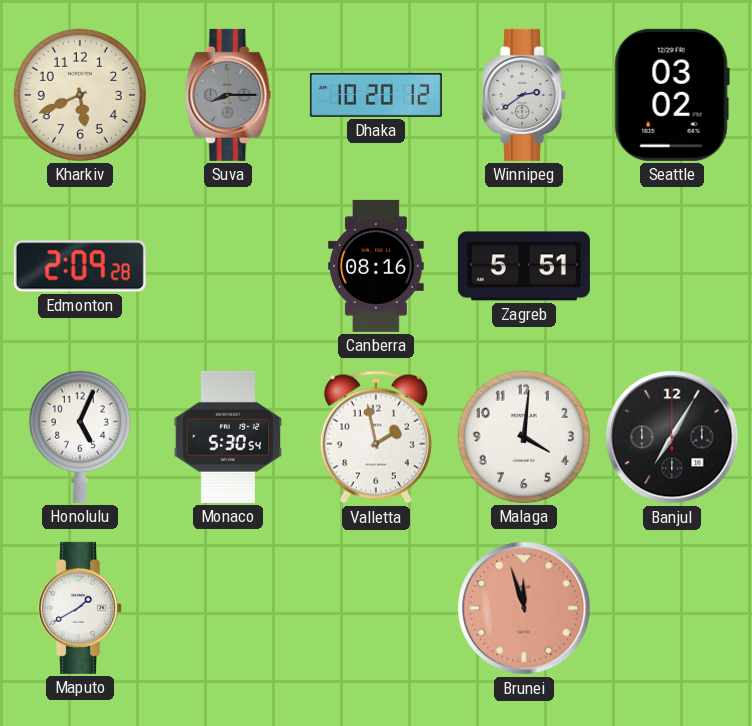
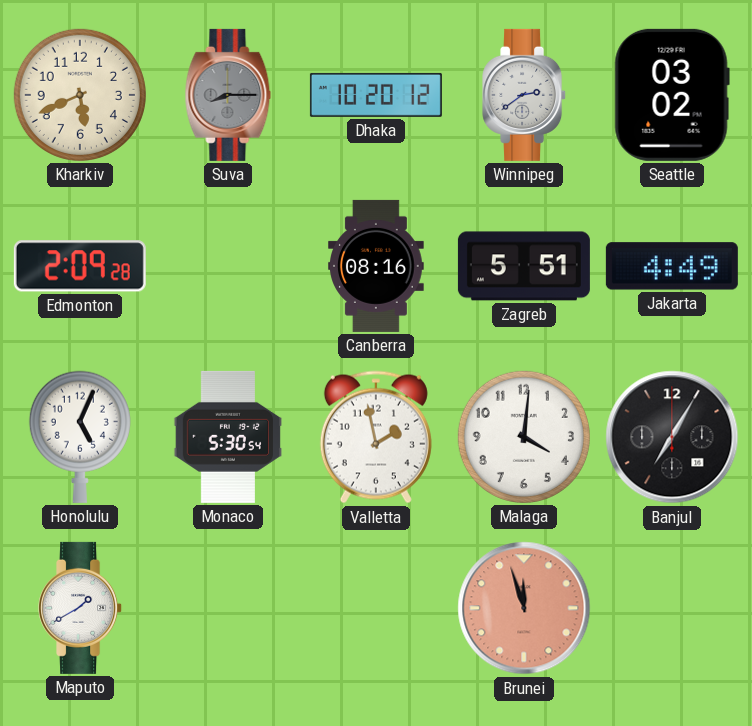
Jakarta: none -> 4:49 (672, 266)
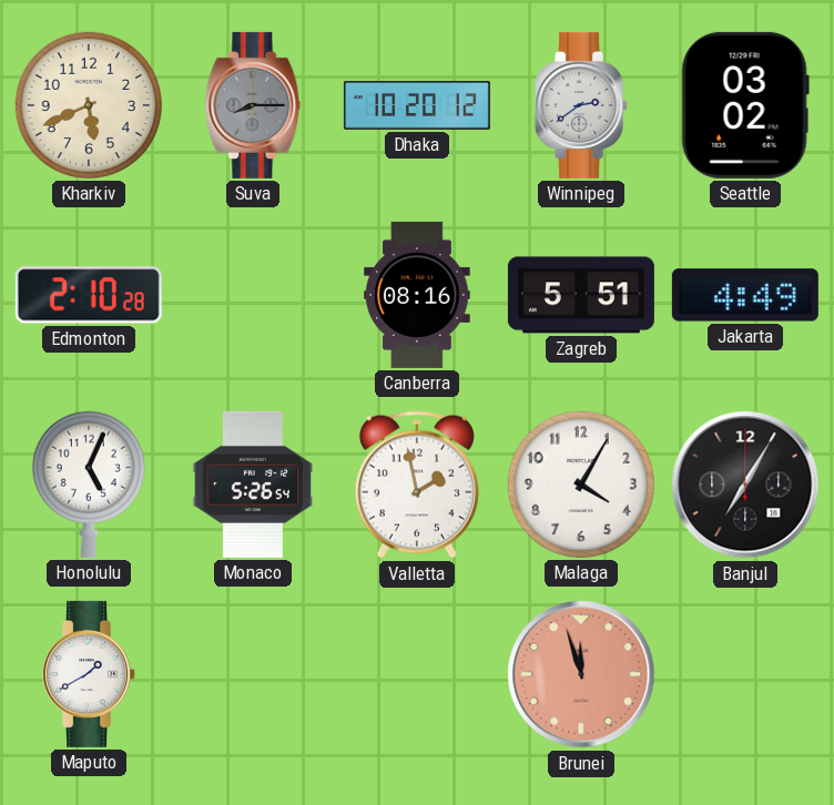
Edmonton: 2:09 -> 2:10 (89, 295)
Monaco: 5:30 -> 5:26 (253, 485)
Malaga: 4:01 -> 4:05 (581, 485)
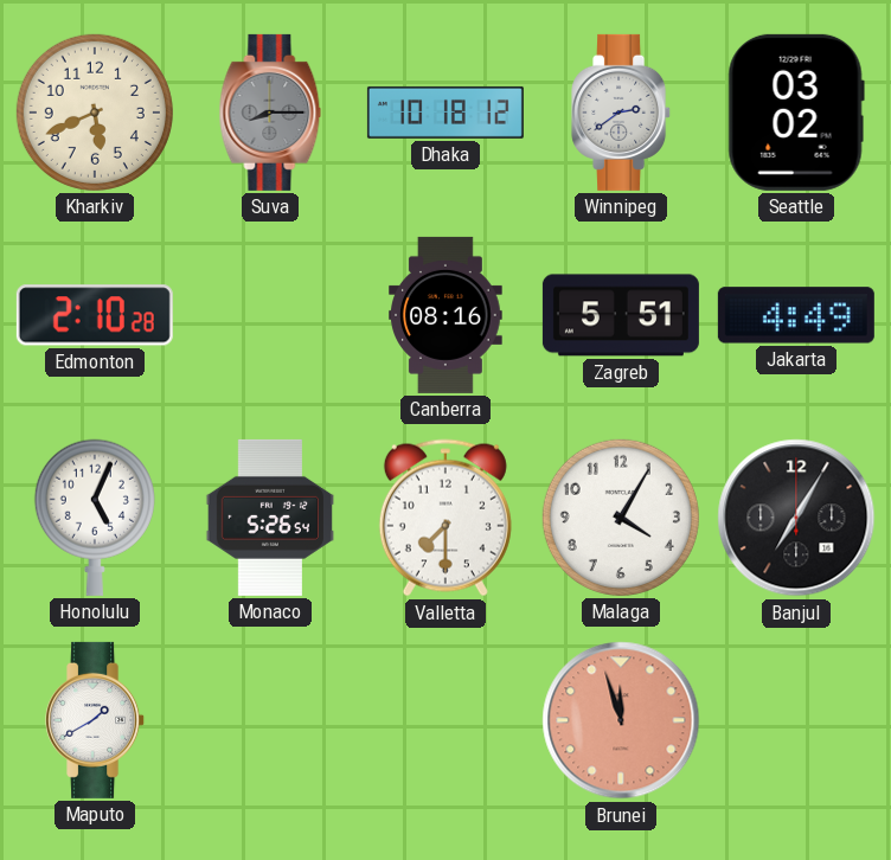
Dhaka: 10:20 -> 10:18 (445, 113)
Valletta: 1:58 -> 7:30 (445, 518)
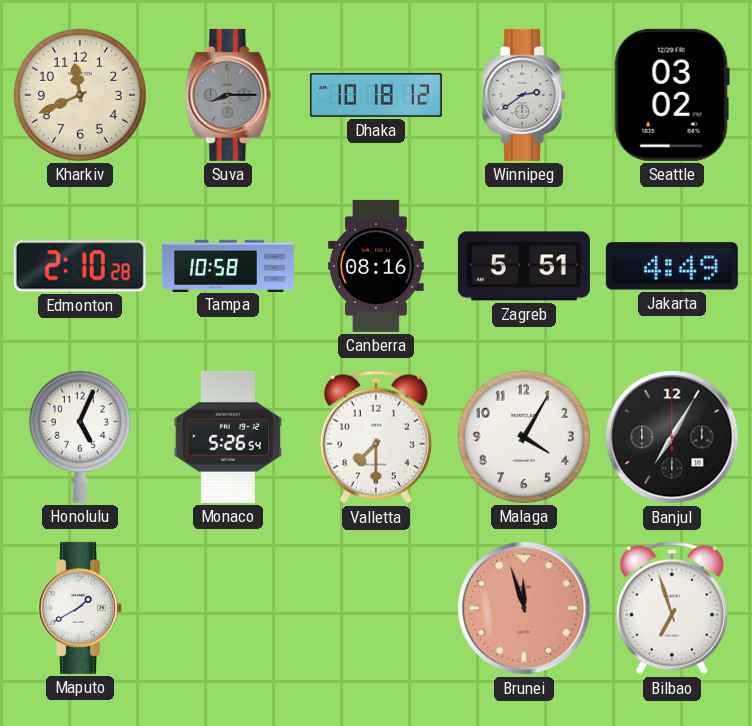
Kharkiv: 5:41 -> 11:41 (80, 95)
Tampa: none -> 10:58 (228, 265)
Bilbao: none -> 6:57 (672, 608)
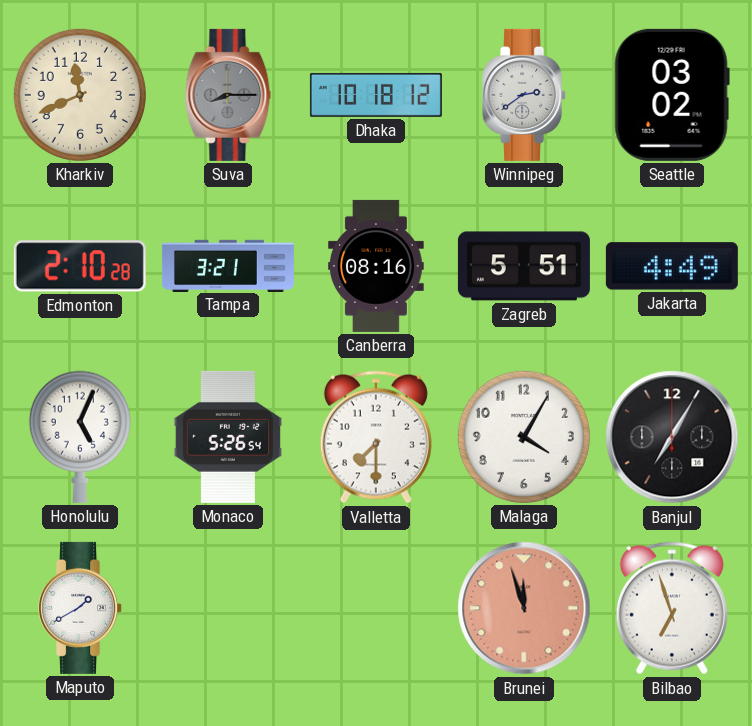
Tampa: 10:58 -> 3:21 (228, 265)
